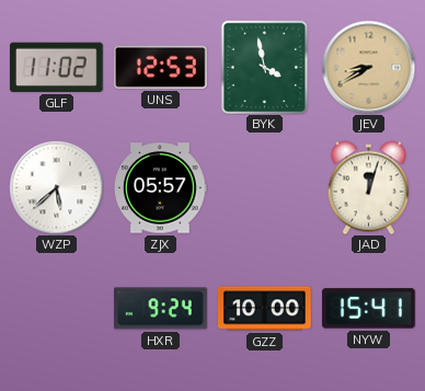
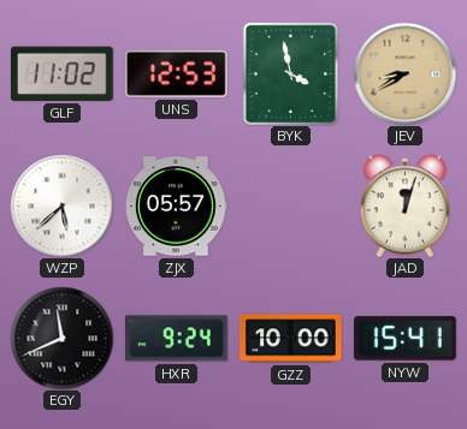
EGY: none -> 11:41 (61, 338)
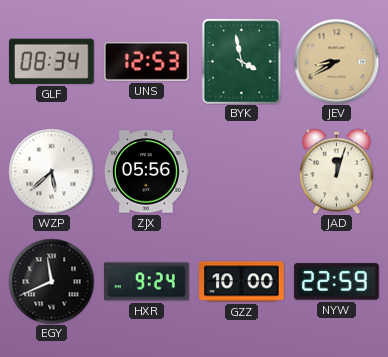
GLF: 11:02 -> 08:34 (51, 61)
ZJX: 05:57 -> 05:56 (147, 172)
NYW: 15:41 -> 22:59 (337, 282)
